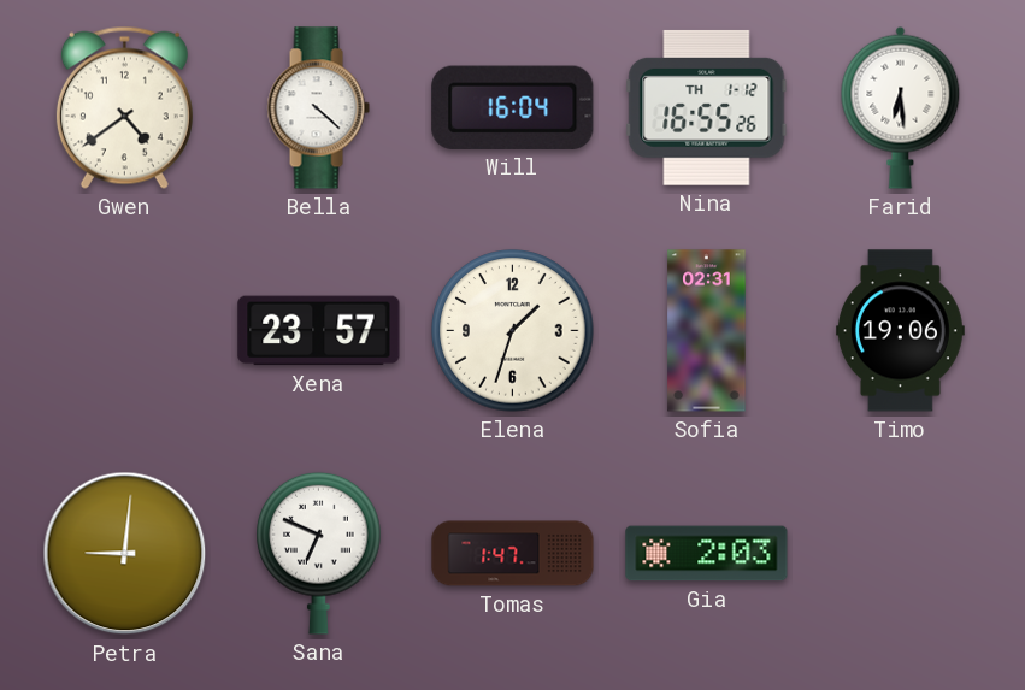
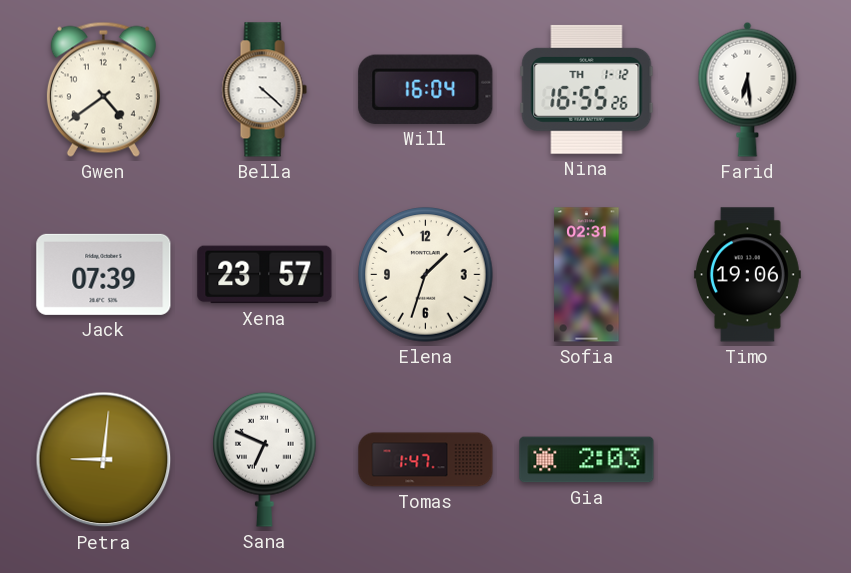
Jack: none -> 07:39 (104, 274)
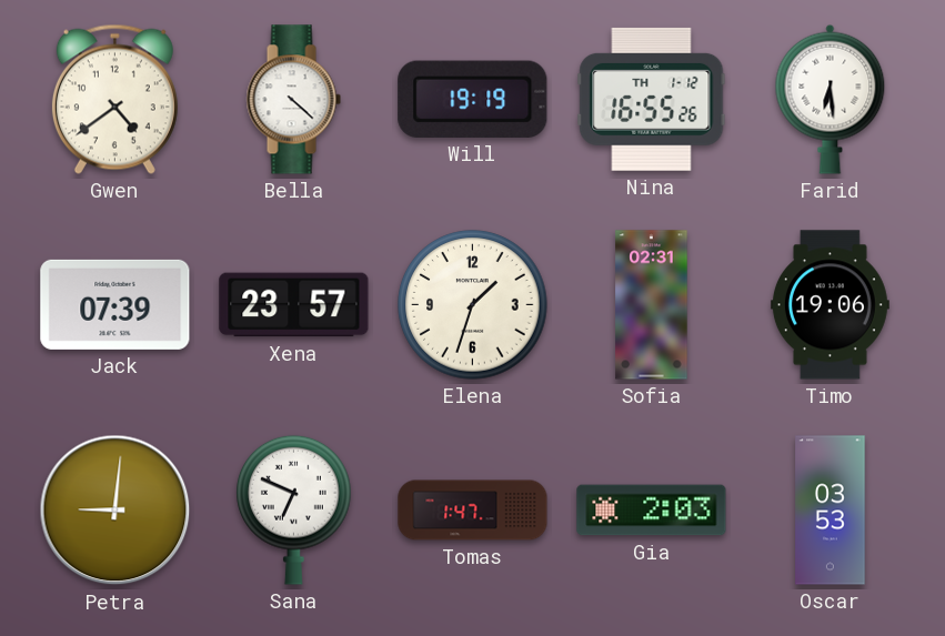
Will: 16:04 -> 19:19 (473, 99)
Oscar: none -> 03:53 (831, 511)
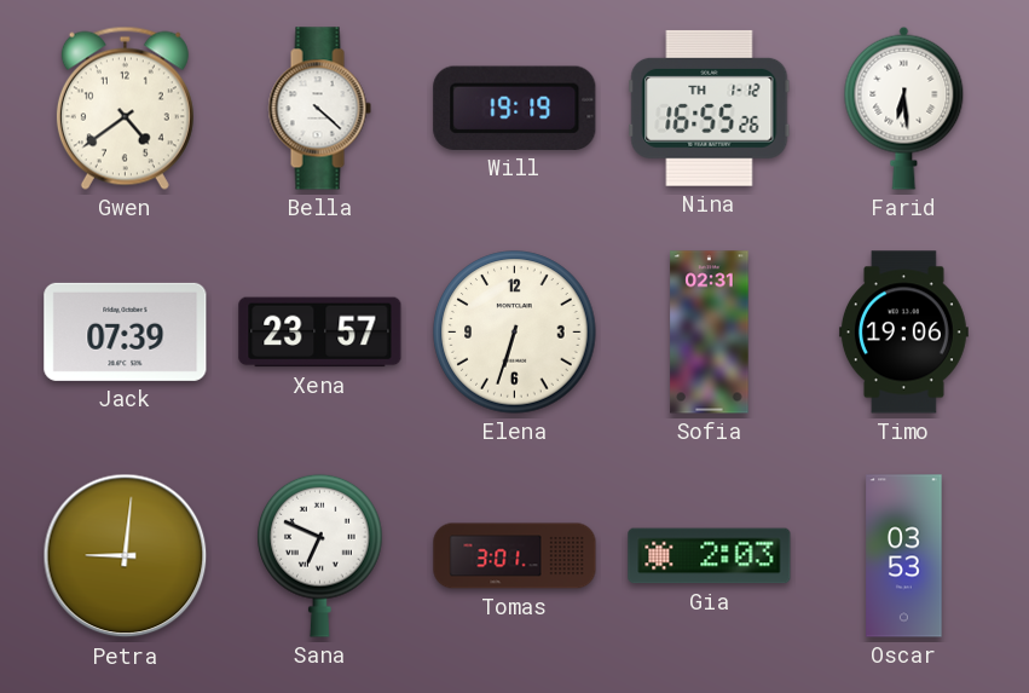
Elena: 1:33 -> 6:33 (515, 333)
Tomas: 1:47 -> 3:01 (515, 556)
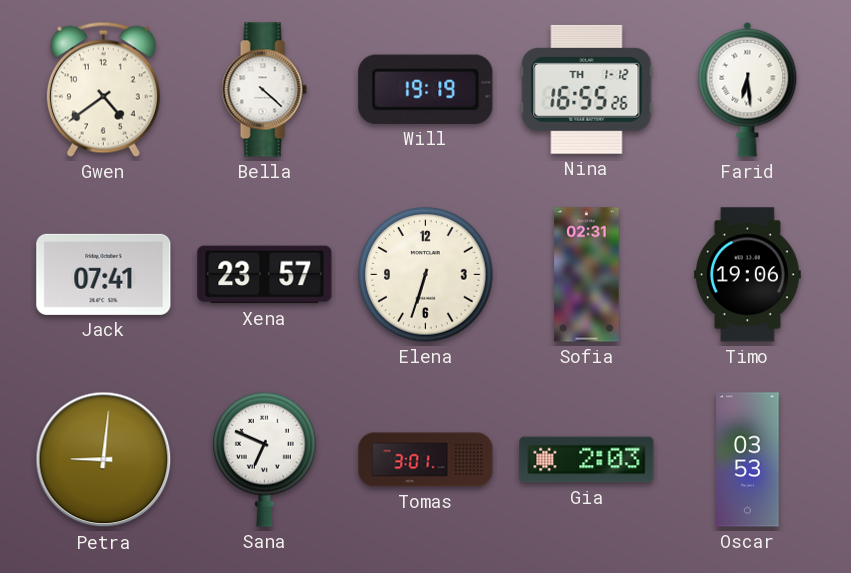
Jack: 07:39 -> 07:41 (104, 274)
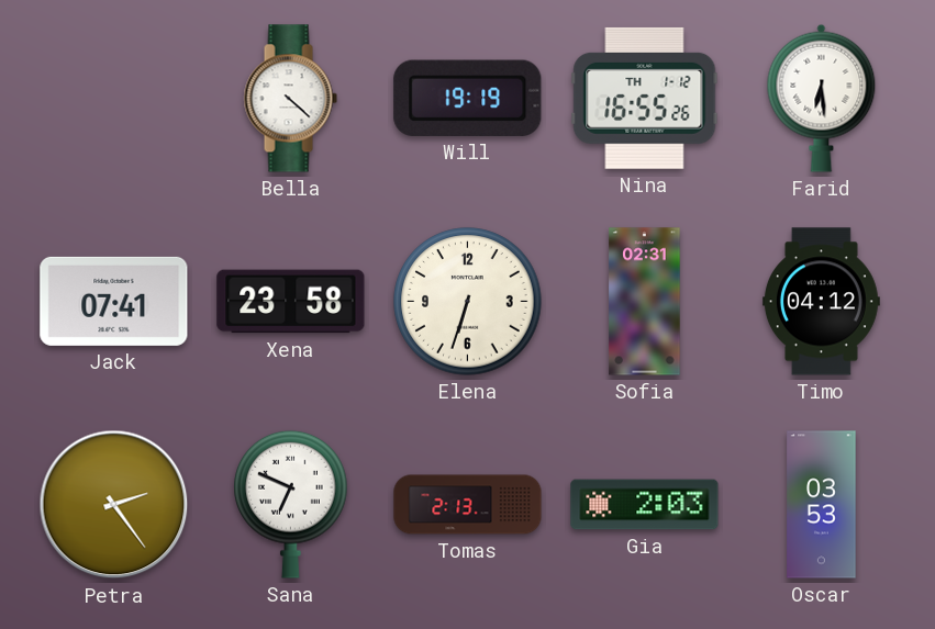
Gwen: 4:39 -> none (103, 89)
Xena: 23:57 -> 23:58 (291, 302)
Timo: 19:06 -> 04:12 (821, 302)
Petra: 9:01 -> 2:24 (114, 505)
Tomas: 3:01 -> 2:13 (468, 505)
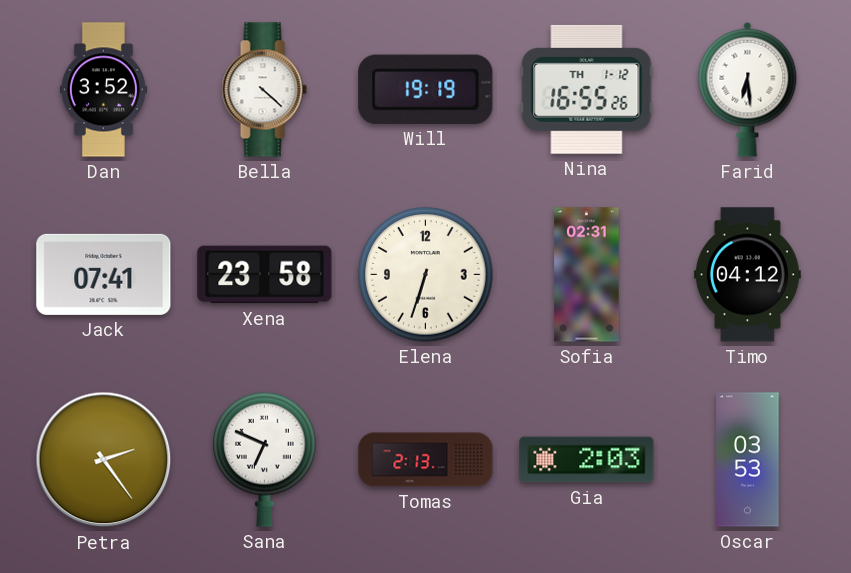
Dan: none -> 3:52 (103, 90)
